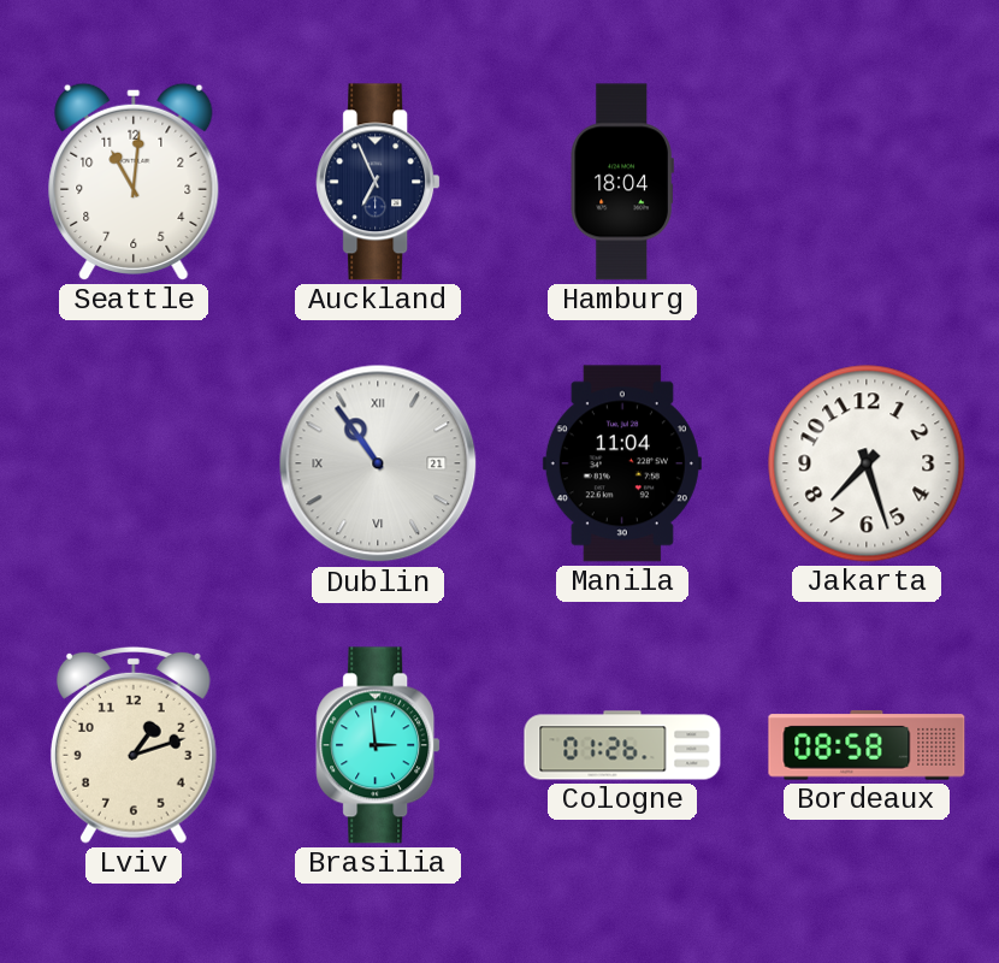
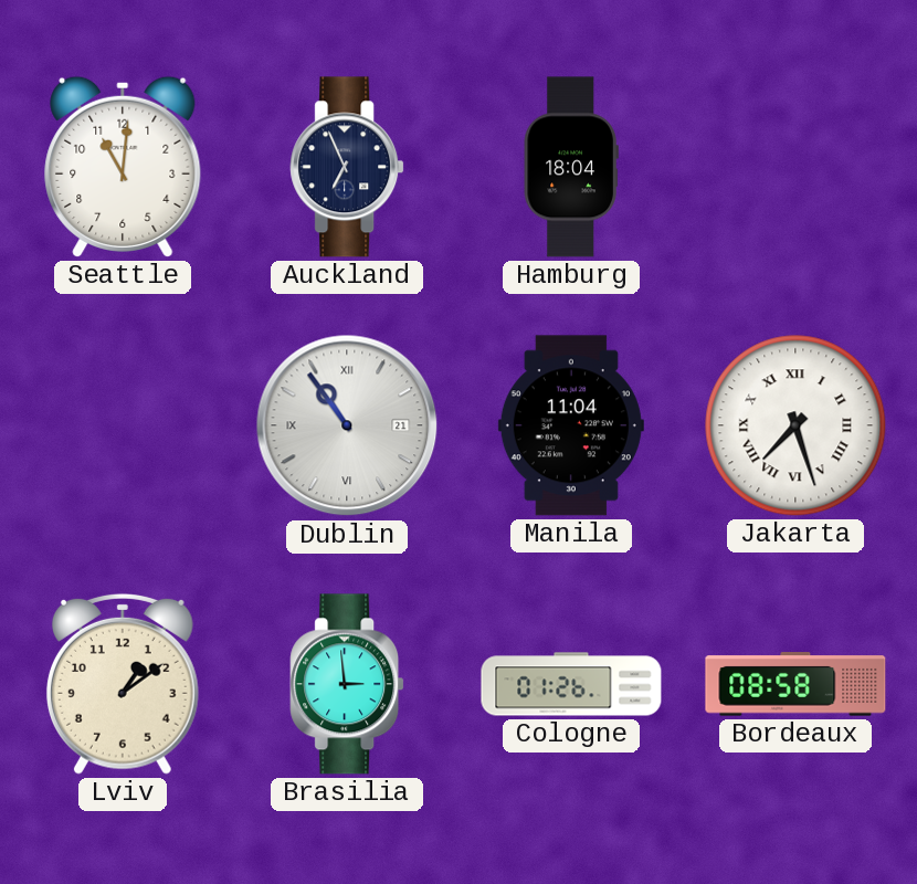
Jakarta numerals: Arabic -> Roman (795, 425)
Lviv: 1:12 -> 1:09 (123, 684)
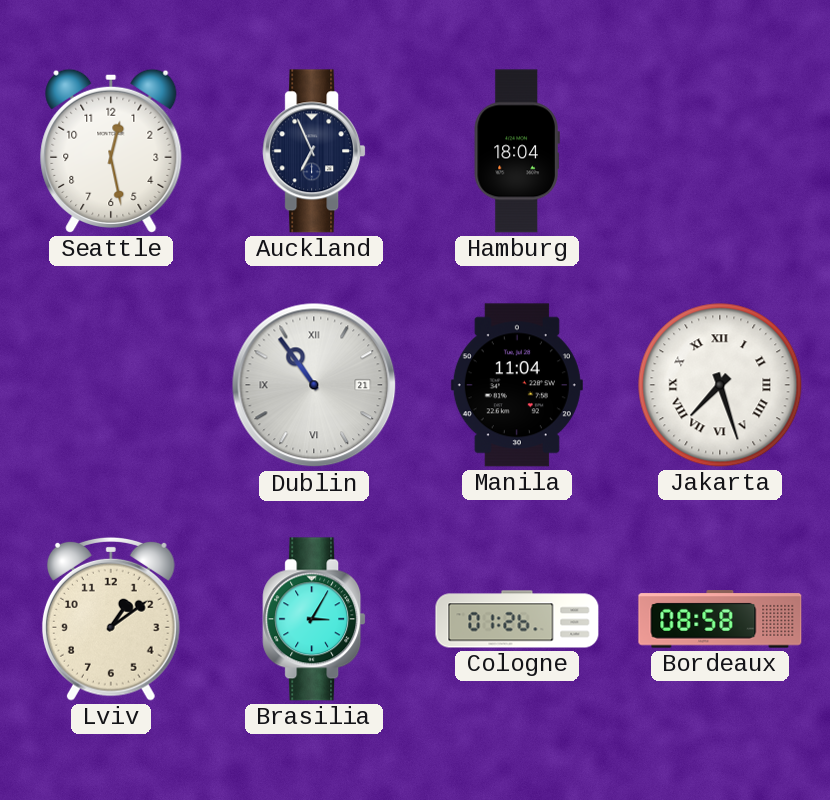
Seattle: 11:01 -> 12:28 (111, 151)
Brasilia: 2:59 -> 3:05 (314, 619)
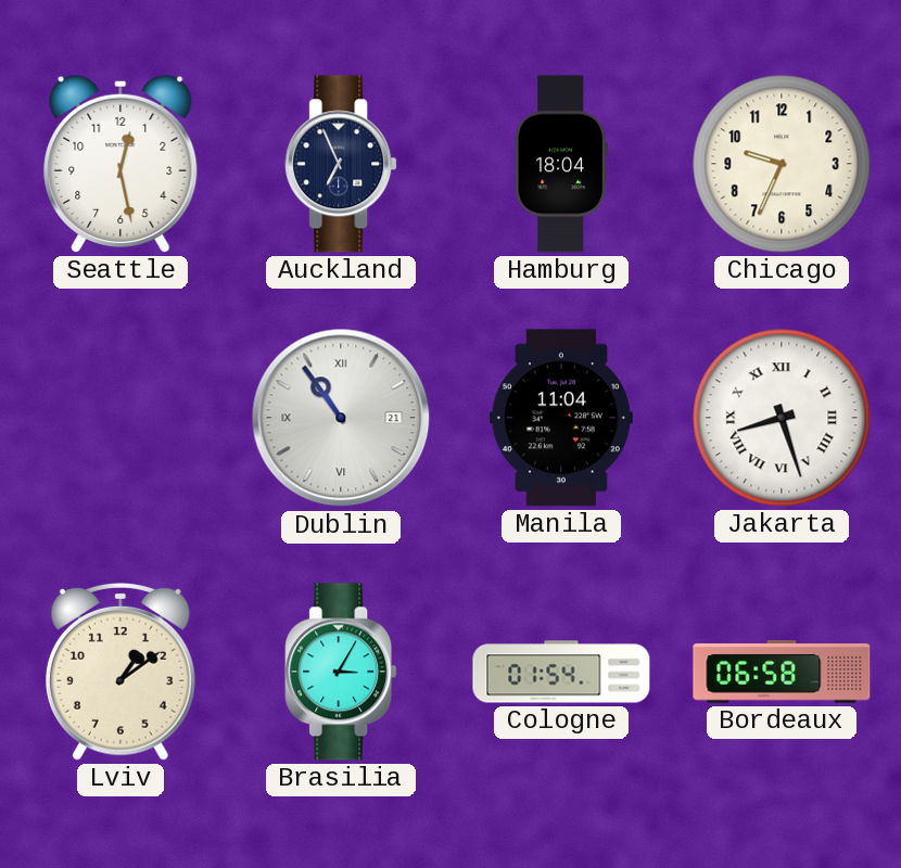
Chicago: none -> 9:34 (782, 164)
Jakarta: 7:27 -> 8:27 (782, 418)
Cologne: 01:26 -> 01:54 (561, 672)
Bordeaux: 08:58 -> 06:58 (782, 672)
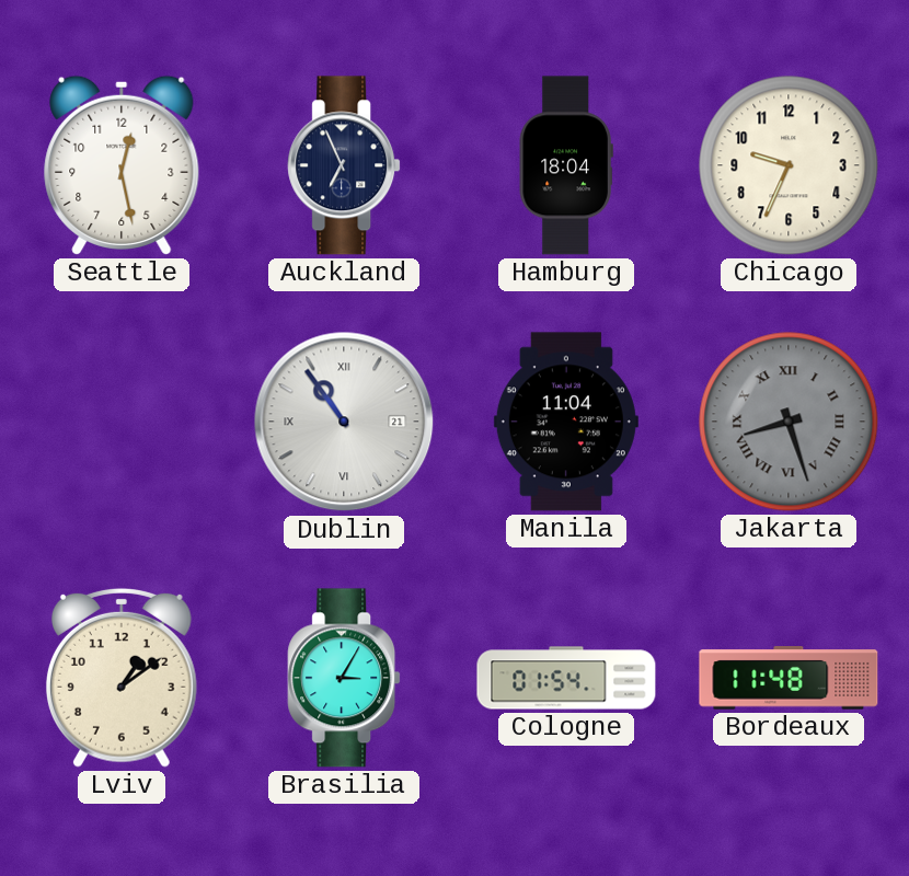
Jakarta dial: white -> grey (789, 422)
Bordeaux: 06:58 -> 11:48 (789, 678)
